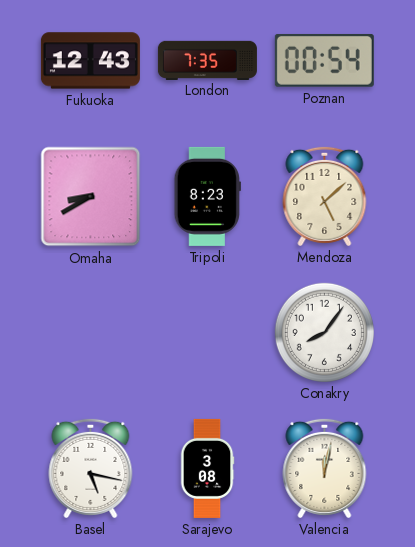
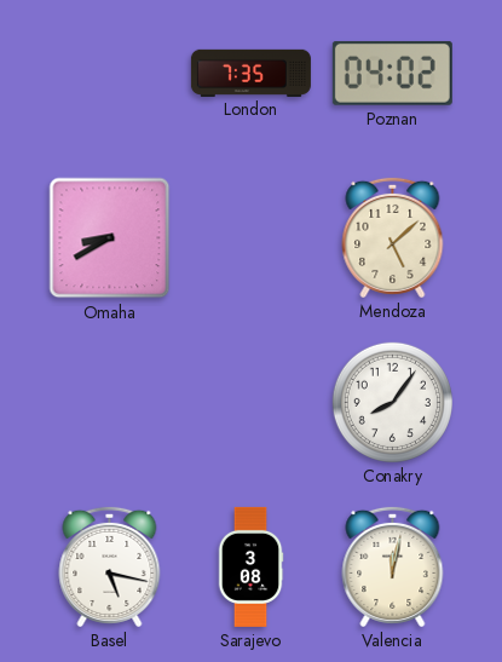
Fukuoka: 12:43 -> none (90, 61)
Poznan: 00:54 -> 04:02 (392, 73)
Tripoli: 8:23 -> none (207, 196)
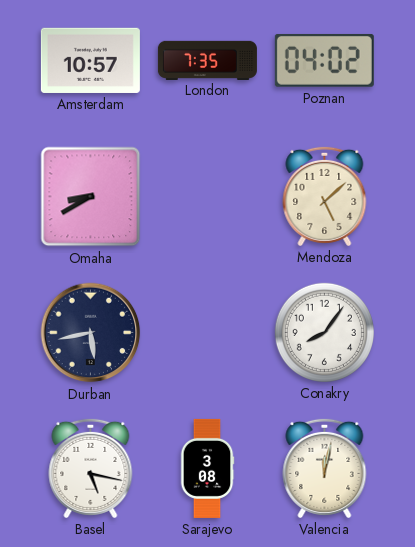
Amsterdam: none -> 10:57 (90, 60)
Durban: none -> 5:43 (91, 333)
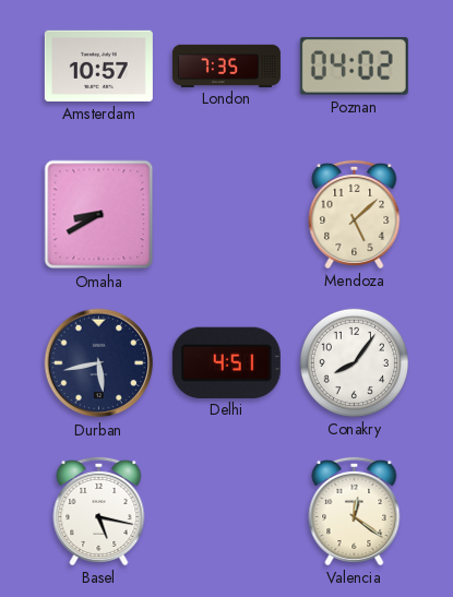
Delhi: none -> 4:51 (226, 362)
Sarajevo: 3:08 -> none (207, 468)
Valencia: 12:02 -> 12:21 (355, 511)
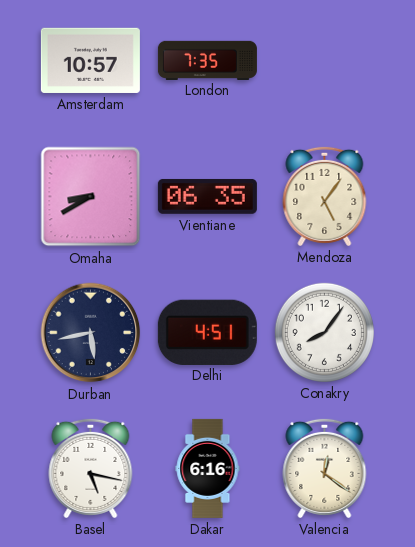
Poznan: 04:02 -> none (354, 65)
Vientiane: none -> 06:35 (207, 196)
Mendoza: 5:08 -> 5:06 (325, 196)
Dakar: none -> 6:16 (208, 468)
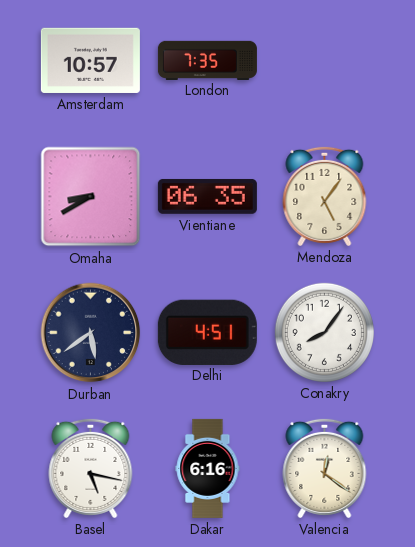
Durban: 5:43 -> 5:39 (91, 333)
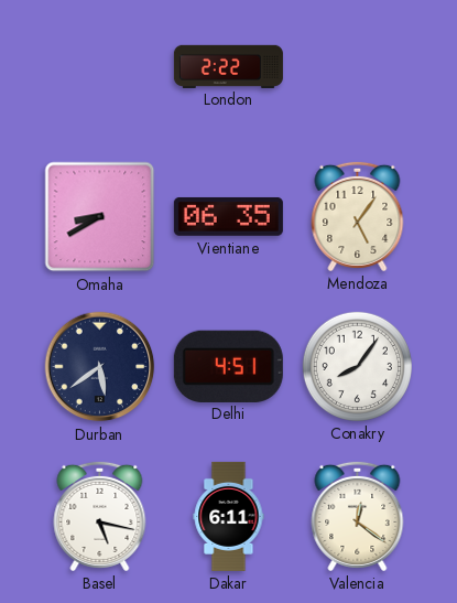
Amsterdam: 10:57 -> none (90, 60)
London: 7:35 -> 2:22 (228, 66)
Dakar: 6:16 -> 6:11 (229, 516)
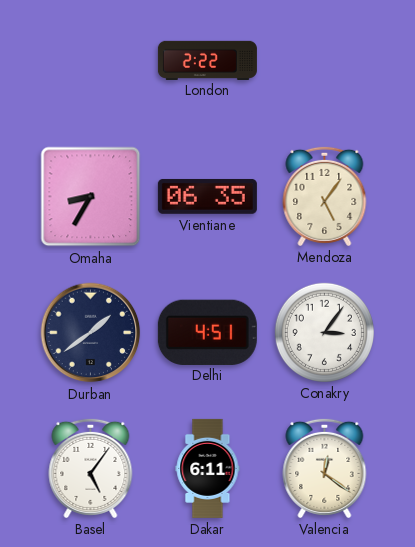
Omaha: 8:40 -> 8:35 (91, 197)
Durban: 5:39 -> 1:39 (91, 333)
Conakry: 8:06 -> 3:06 (324, 332)
Basel: 5:17 -> 5:06 (91, 468)
